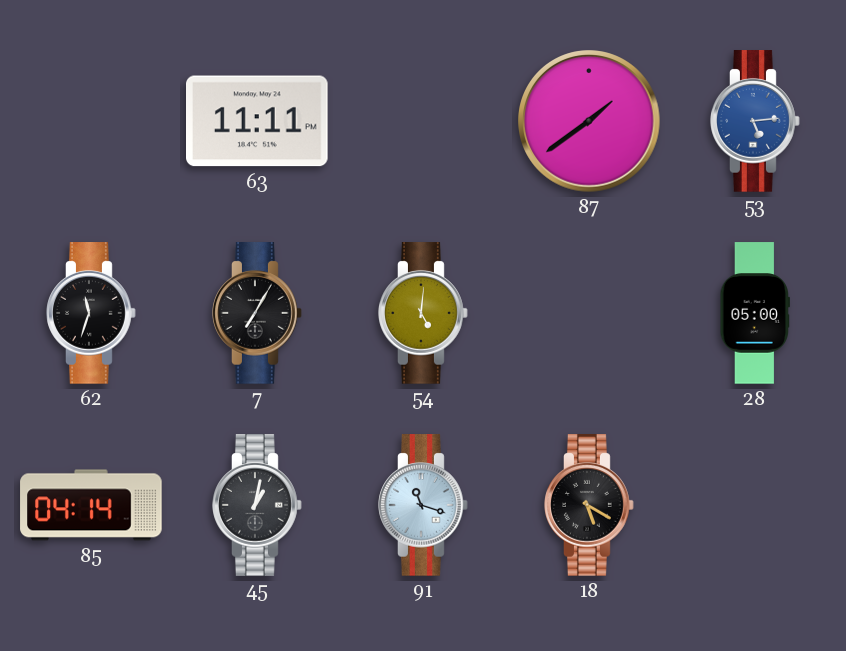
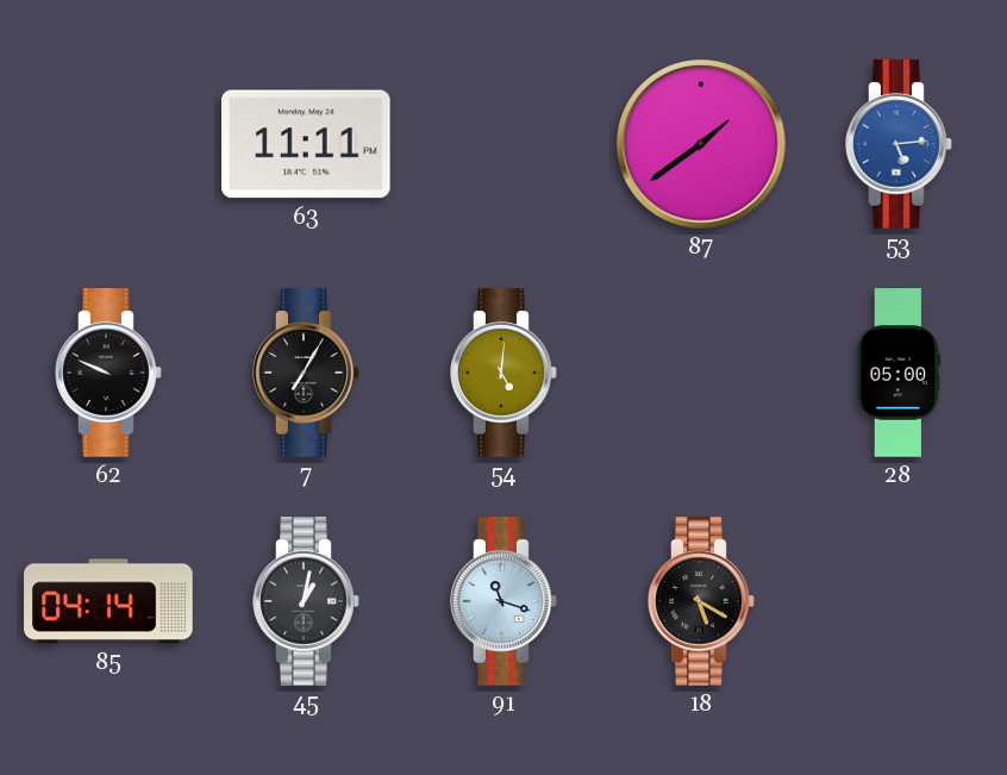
62: 11:33 -> 9:49 (108, 373)
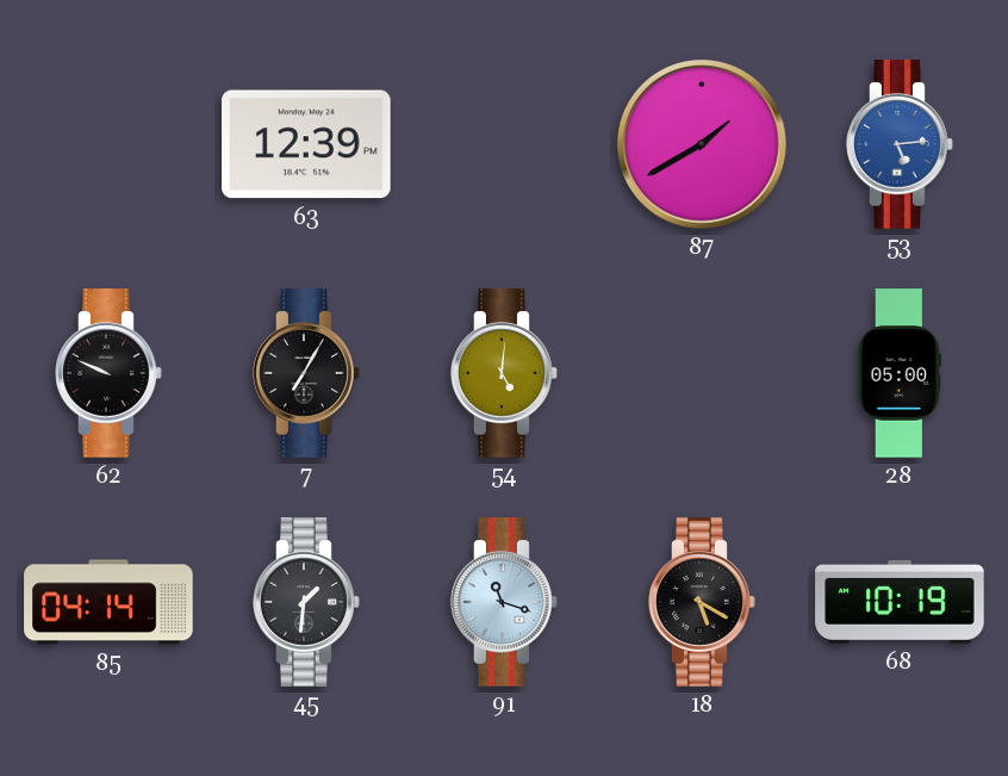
63: 11:11 -> 12:39 (307, 144)
87: 1:39 -> 1:40 (702, 144)
45: 1:02 -> 1:31 (306, 602)
68: none -> 10:19 (900, 602)
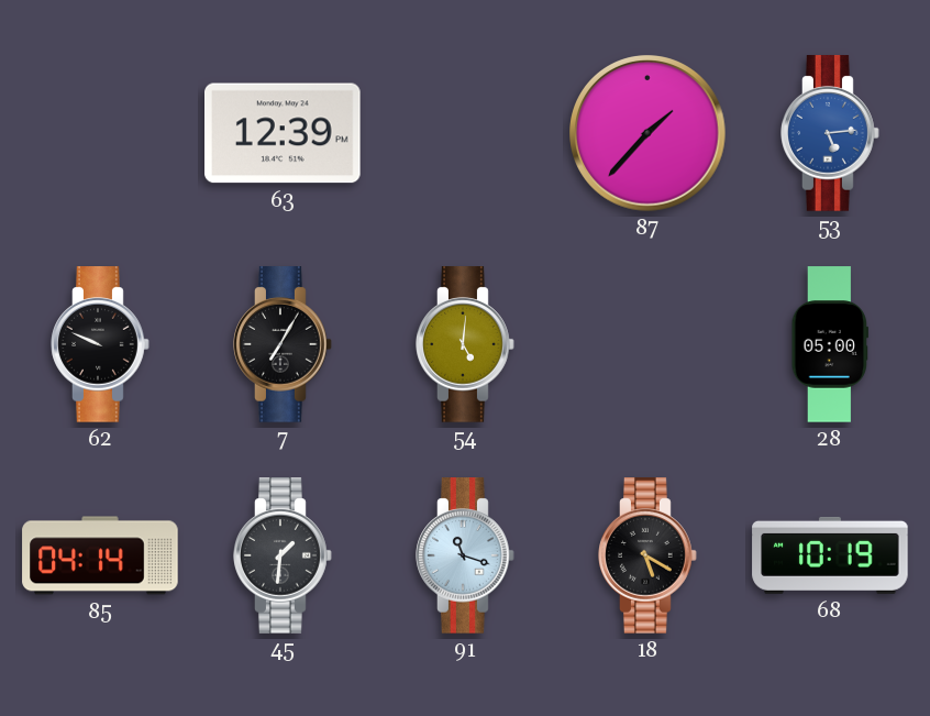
87: 1:40 -> 1:37 (647, 133)
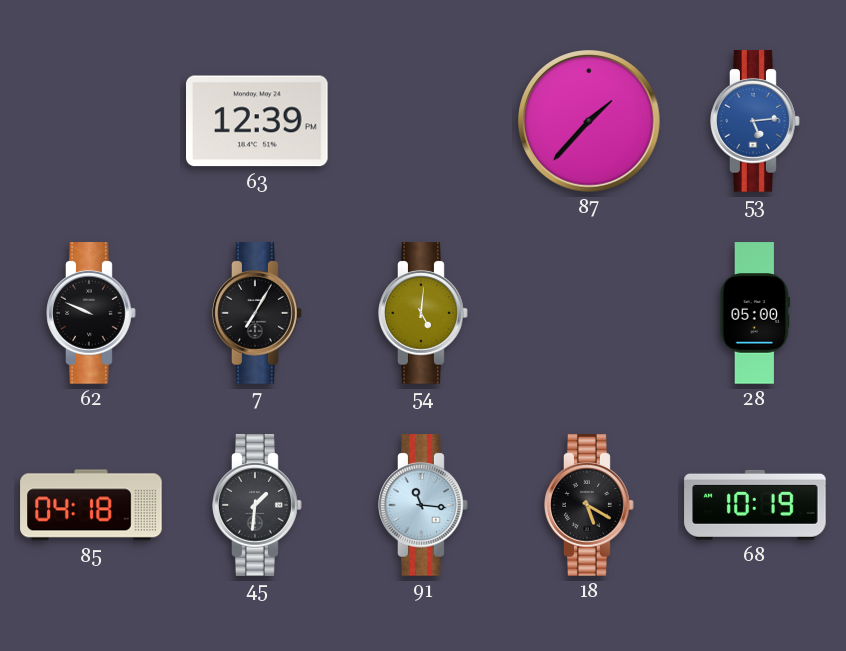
85: 04:14 -> 04:18 (91, 505)
91: 11:18 -> 11:16 (423, 505)
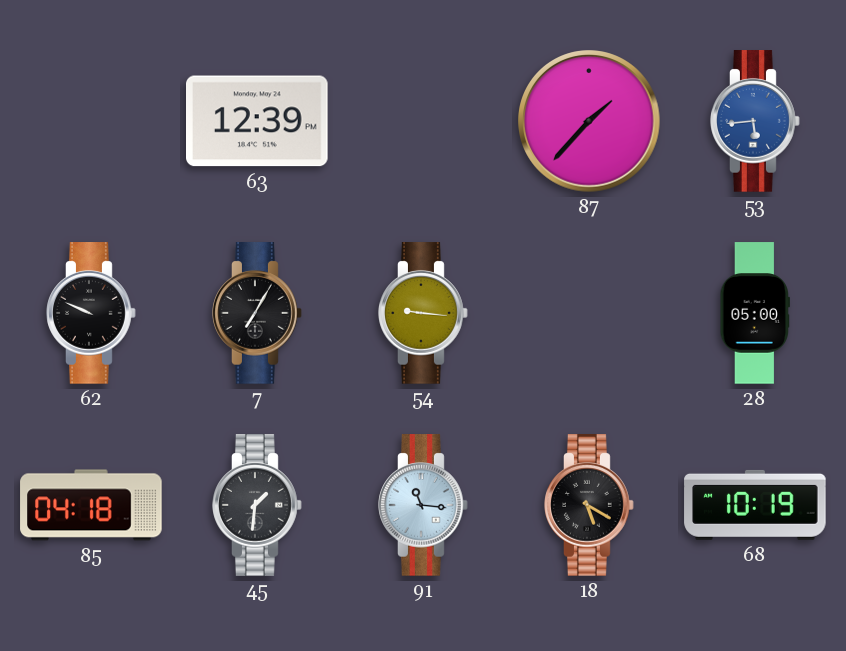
53: 5:14 -> 5:44 (755, 121)
54: 5:01 -> 9:16 (423, 313)
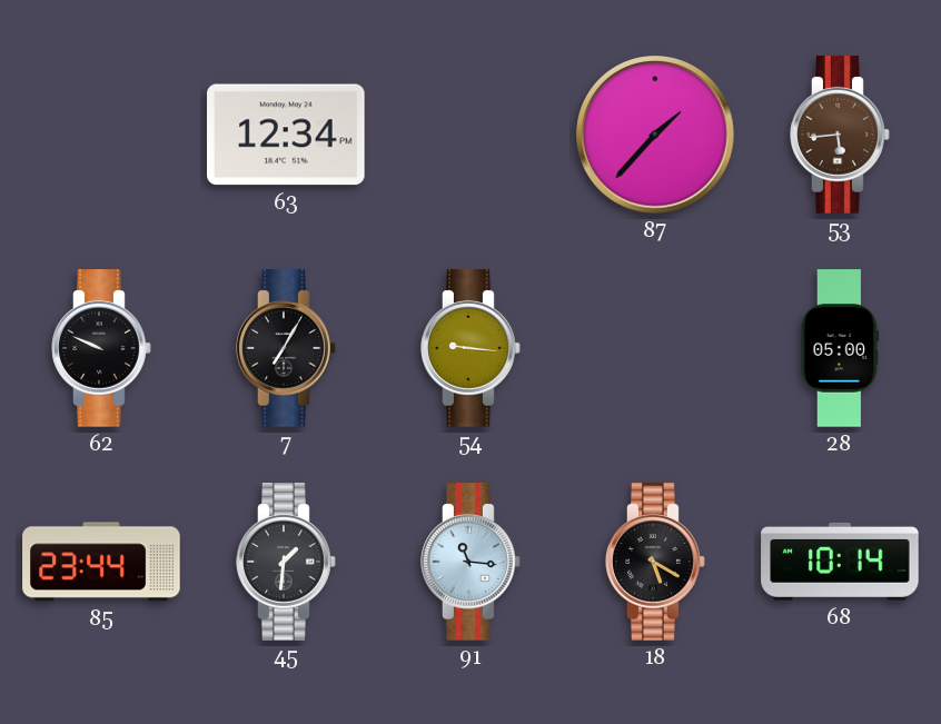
63: 12:39 -> 12:34 (287, 135)
53 dial: blue -> brown (840, 135)
85: 04:18 -> 23:44 (101, 562)
68: 10:19 -> 10:14 (840, 562)
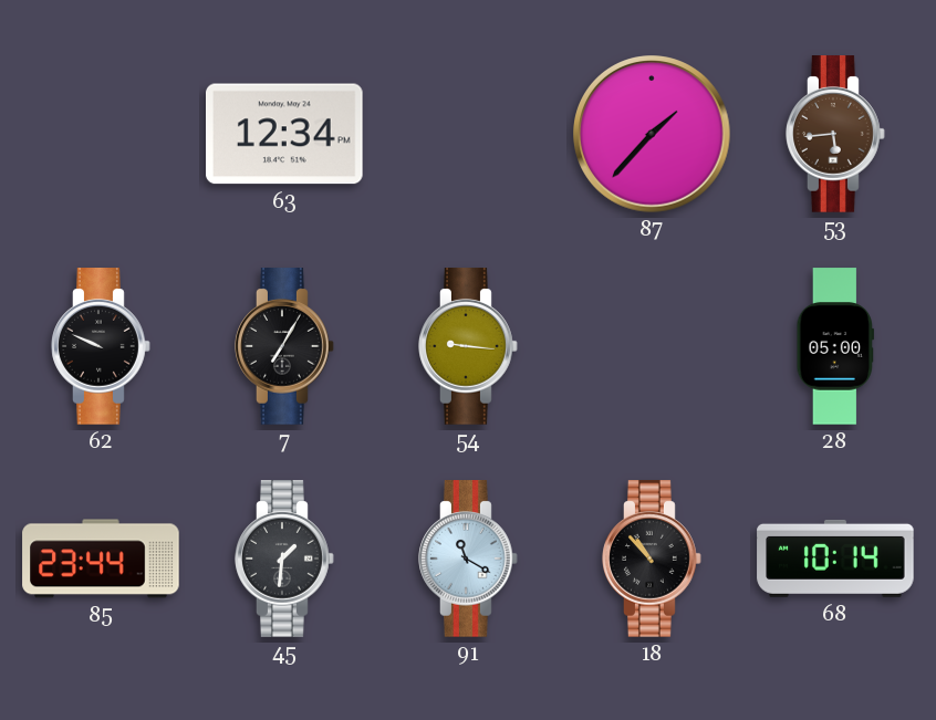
91: 11:16 -> 11:20 (468, 559)
18: 5:20 -> 10:53 (652, 559)
